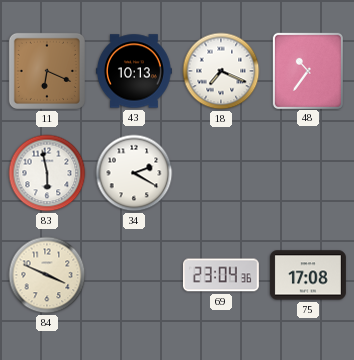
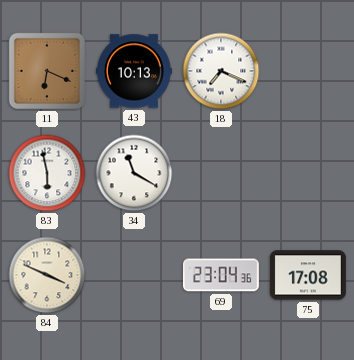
48: 10:36 -> none (307, 70)
34: 2:20 -> 11:20 (134, 173)
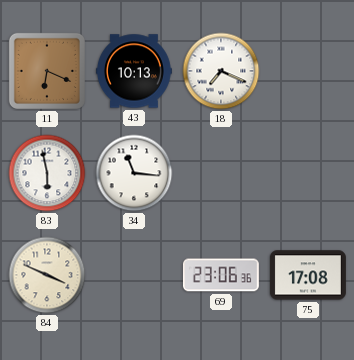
34: 11:20 -> 11:16 (134, 173)
69: 23:04 -> 23:06 (221, 275)
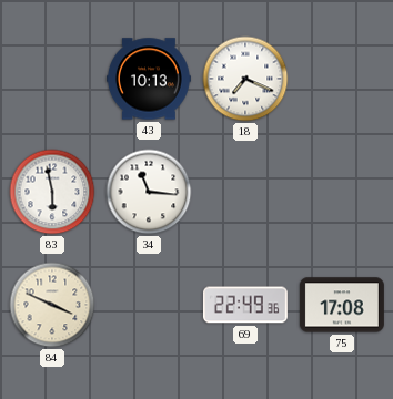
11: 6:19 -> none (47, 71)
69: 23:06 -> 22:49 (245, 305)
